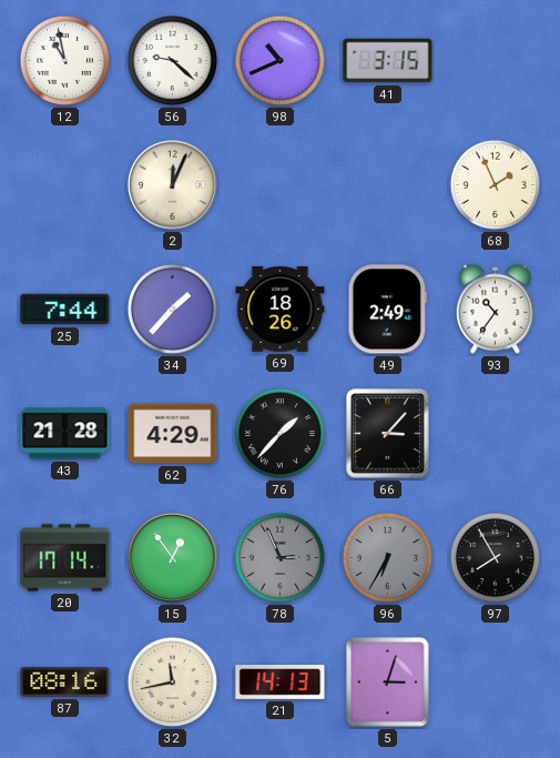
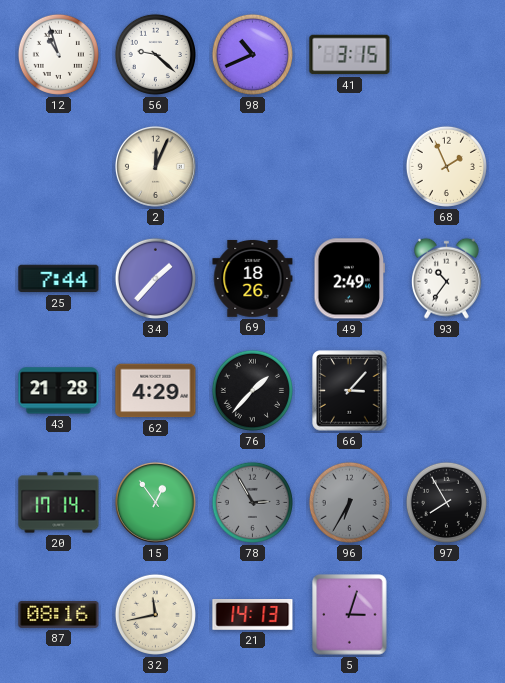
12: 10:58 -> 10:57 (58, 54)
78: 2:56 -> 2:55 (252, 502)
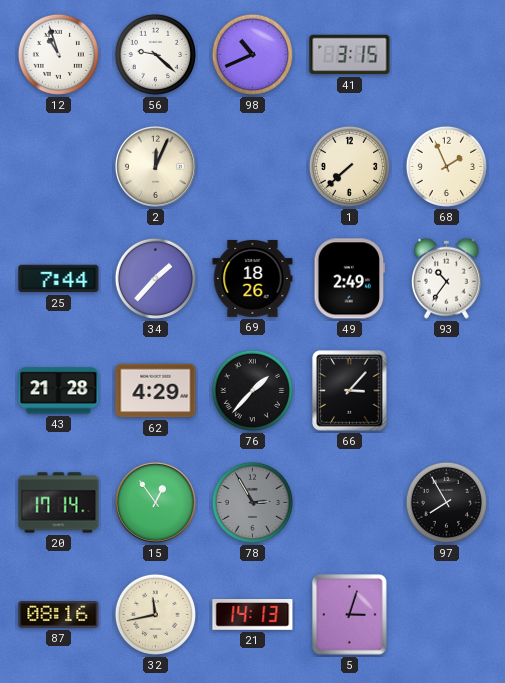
1: none -> 7:38 (349, 166)
96: 6:35 -> none (349, 502)
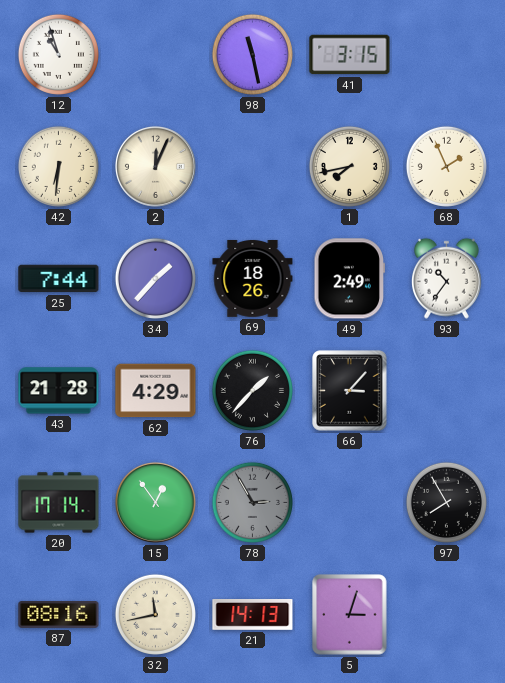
56: 9:22 -> none (155, 54)
98: 10:41 -> 11:28 (252, 54)
42: none -> 6:31 (58, 166)
1: 7:38 -> 7:43 (349, 166)
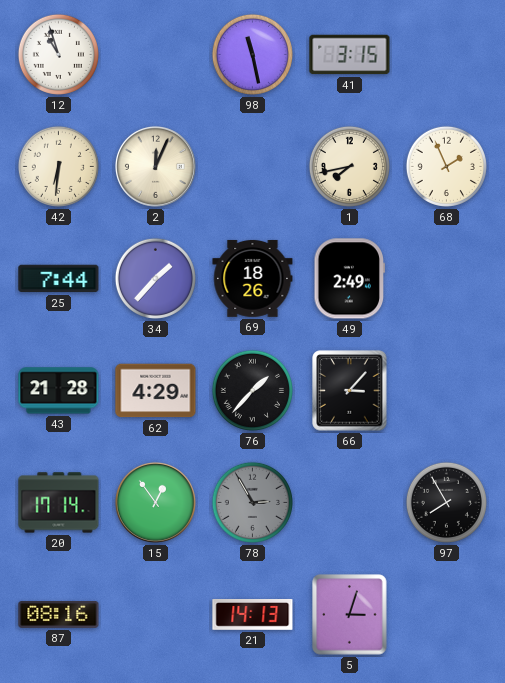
93: 10:36 -> none (446, 278)
32: 11:43 -> none (155, 614)
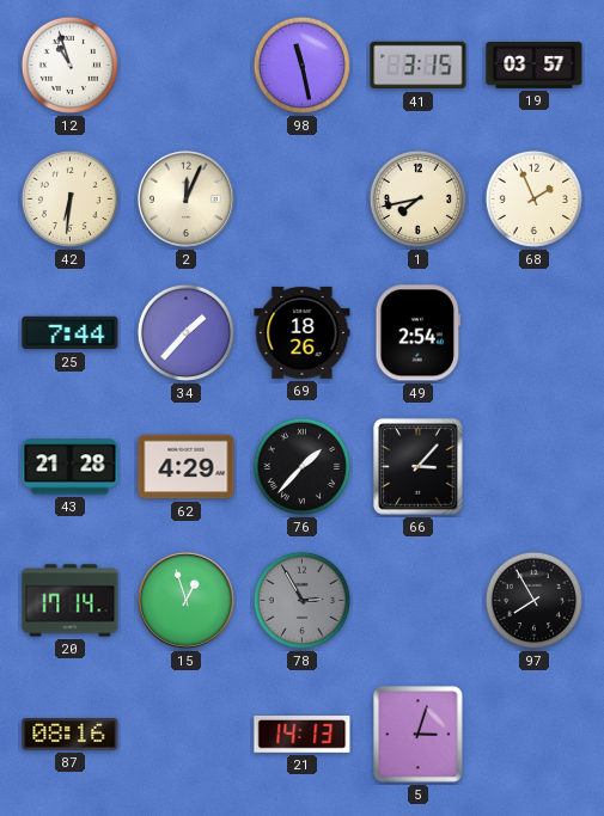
19: none -> 03:57 (535, 65)
49: 2:49 -> 2:54 (419, 333)
15: 12:54 -> 12:57 (185, 600)
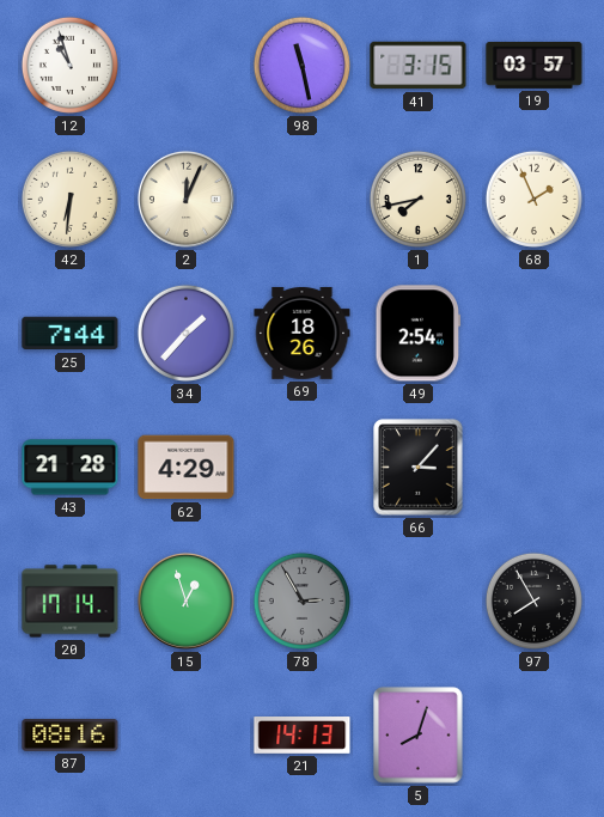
76: 1:37 -> none (301, 466)
5: 3:03 -> 8:03 (419, 736)
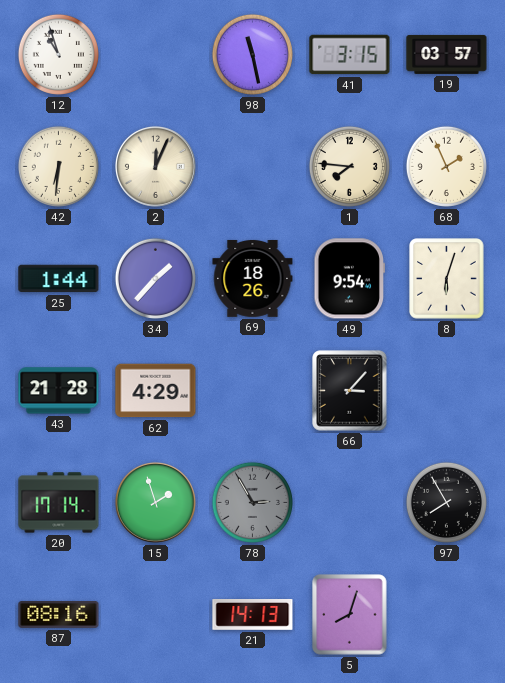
1: 7:43 -> 7:46 (349, 166)
25: 7:44 -> 1:44 (59, 279)
49: 2:54 -> 9:54 (350, 279)
8: none -> 6:03 (447, 279)
15: 12:57 -> 1:57 (155, 502)
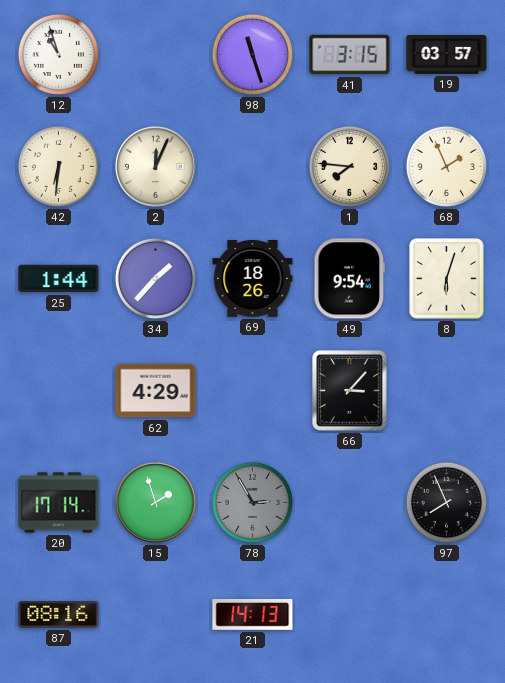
98: 11:28 -> 11:27 (252, 54)
43: 21:28 -> none (59, 391)
97: 7:55 -> 7:56 (446, 502)
5: 8:03 -> none (350, 615)
